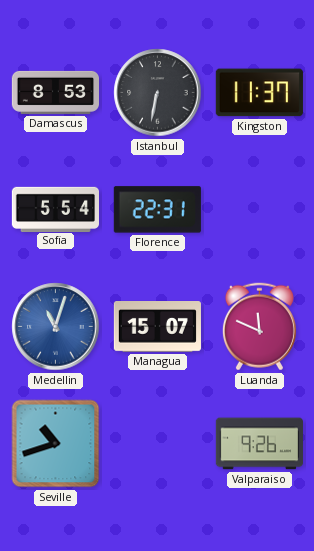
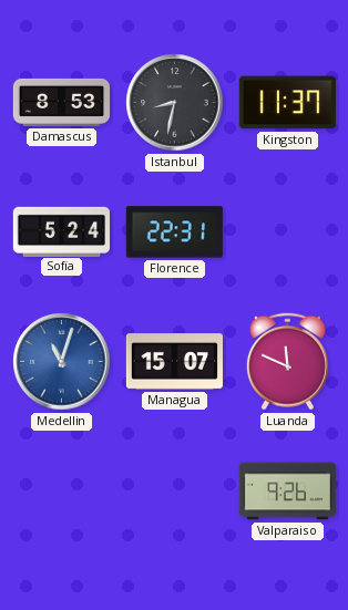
Istanbul: 6:32 -> 8:32 (175, 103)
Sofia: 5:54 -> 5:24 (61, 231)
Seville: 10:42 -> none (56, 444)
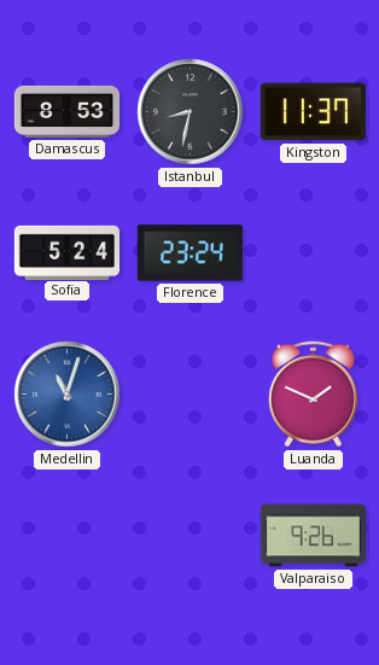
Florence: 22:31 -> 23:24 (189, 253)
Managua: 15:07 -> none (174, 362)
Luanda: 11:49 -> 1:49 (313, 395)
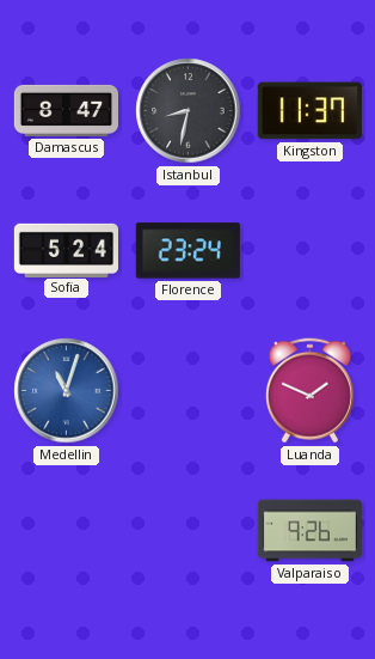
Damascus: 8:53 -> 8:47 (66, 110)
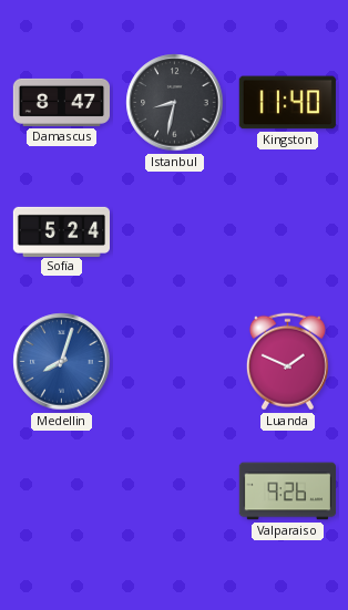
Kingston: 11:37 -> 11:40 (287, 103)
Florence: 23:24 -> none (187, 251)
Medellin: 11:03 -> 8:03 (62, 362)
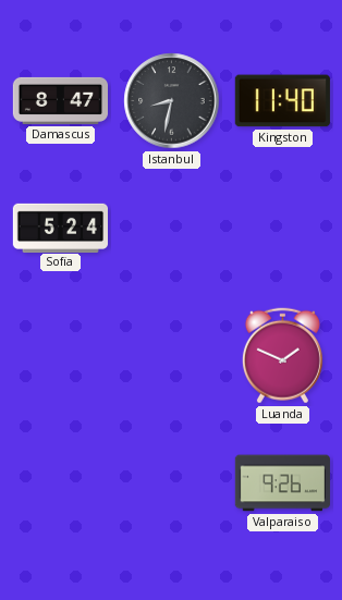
Medellin: 8:03 -> none (62, 362)
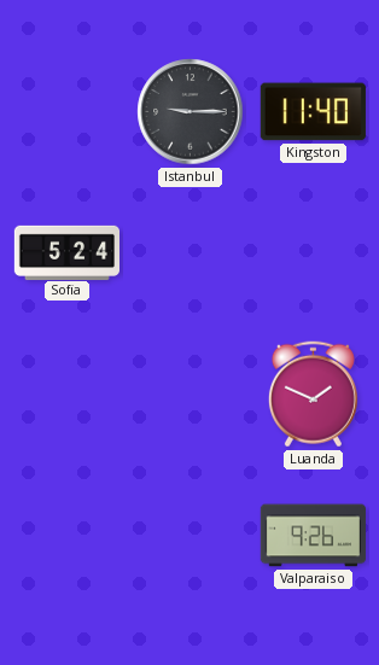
Damascus: 8:47 -> none (60, 100)
Istanbul: 8:32 -> 9:15 (191, 112)
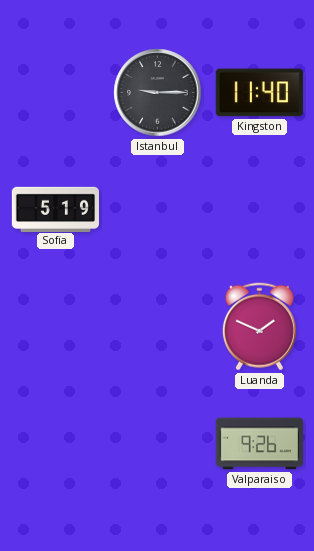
Sofia: 5:24 -> 5:19 (55, 209)
